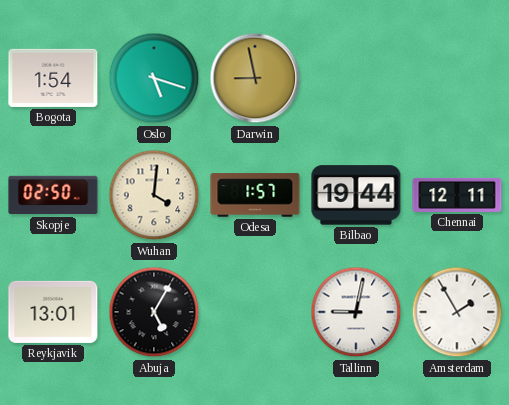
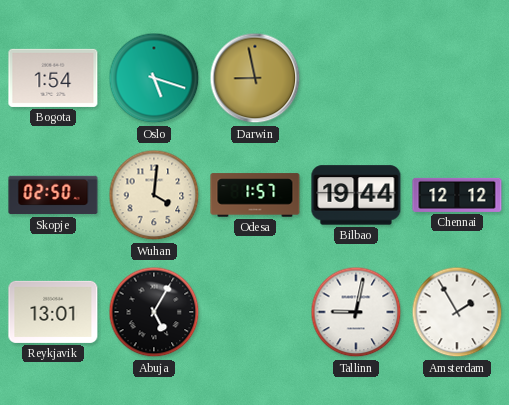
Chennai: 12:11 -> 12:12 (457, 195)
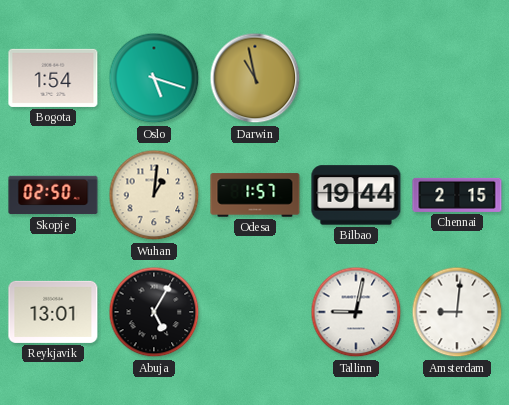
Darwin: 8:58 -> 10:58 (255, 78)
Wuhan: 4:01 -> 1:01 (154, 195)
Chennai: 12:12 -> 2:15 (457, 195)
Amsterdam: 1:55 -> 9:01 (457, 312)
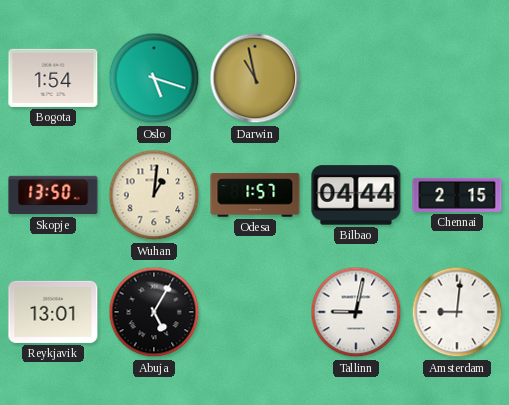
Skopje: 02:50 -> 13:50 (53, 195)
Bilbao: 19:44 -> 04:44 (356, 195)
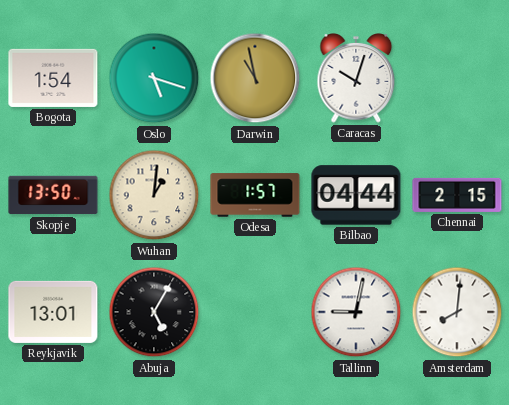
Caracas: none -> 10:03 (356, 78)
Amsterdam: 9:01 -> 8:01 (457, 312)
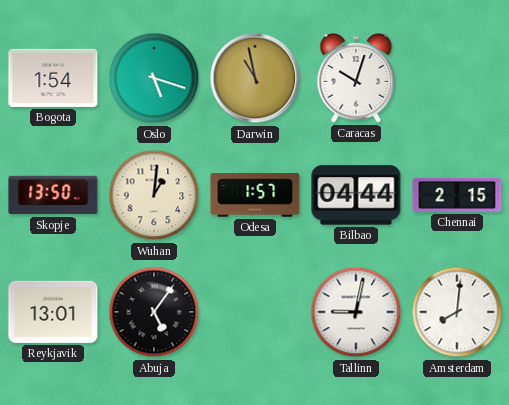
Abuja: 5:05 -> 5:06 (154, 312)
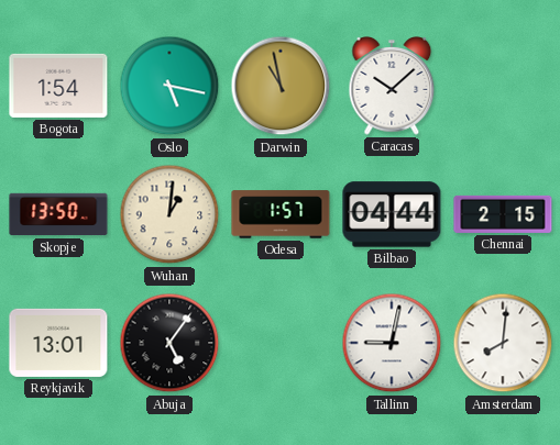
Oslo: 5:18 -> 5:17 (169, 86)
Caracas: 10:03 -> 10:08 (392, 86)
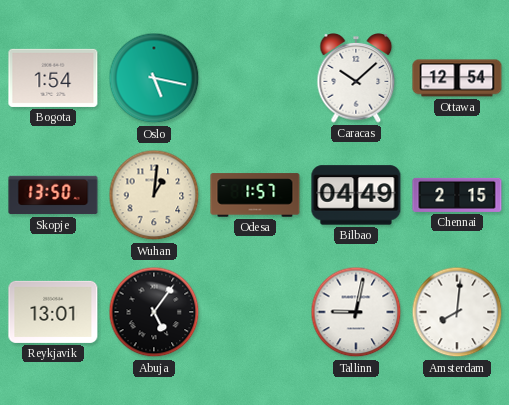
Darwin: 10:58 -> none (281, 86)
Ottawa: none -> 12:54 (457, 78)
Bilbao: 04:44 -> 04:49 (356, 195)
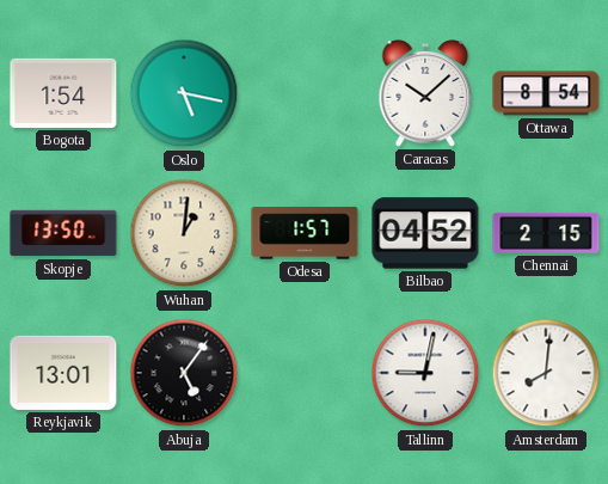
Ottawa: 12:54 -> 8:54 (546, 93)
Bilbao: 04:49 -> 04:52 (425, 233)
